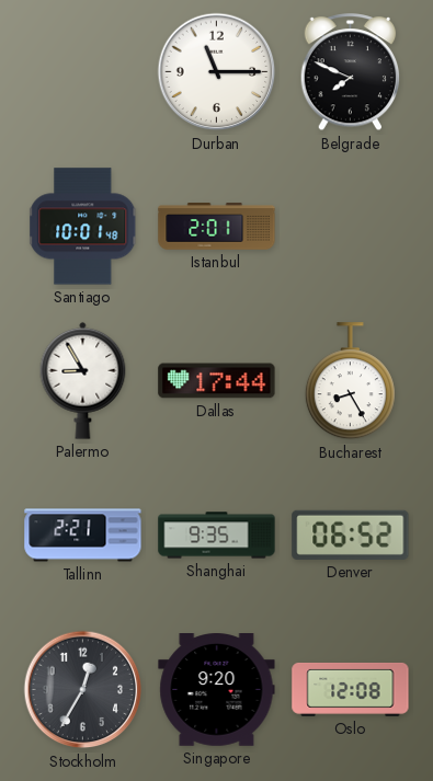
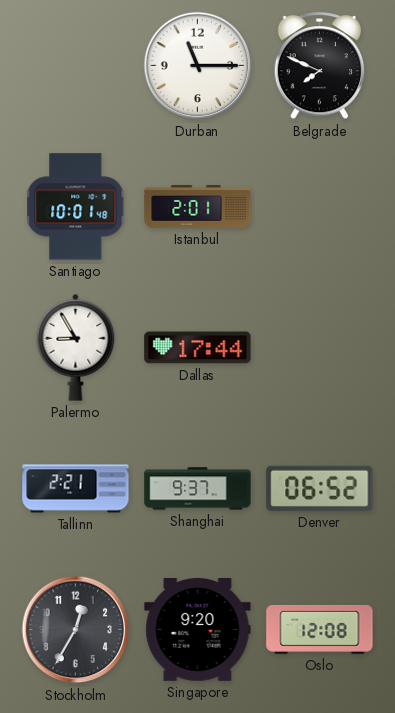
Bucharest: 8:25 -> none (350, 381)
Shanghai: 9:35 -> 9:37 (198, 489)
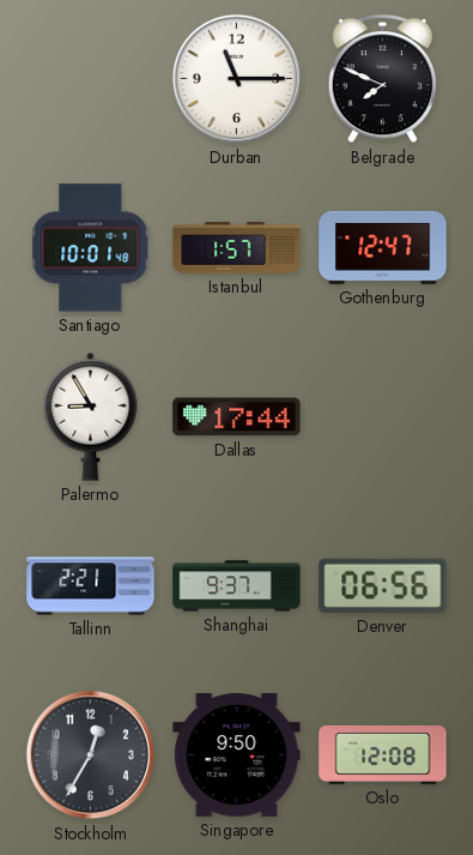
Istanbul: 2:01 -> 1:57 (237, 248)
Gothenburg: none -> 12:47 (383, 247)
Denver: 06:52 -> 06:56 (383, 585)
Singapore: 9:20 -> 9:50 (237, 755)
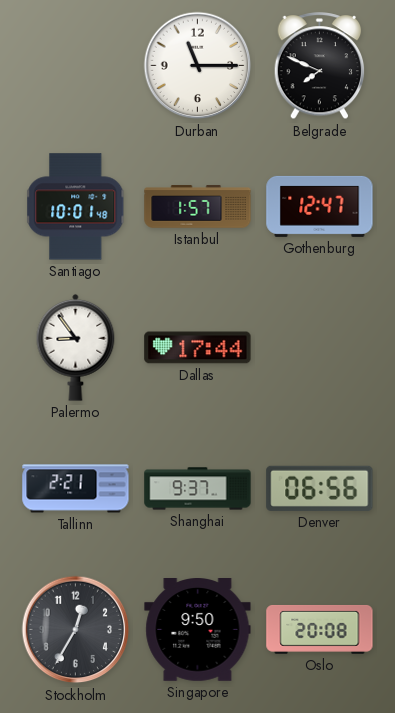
Palermo: 8:55 -> 8:54 (76, 347)
Oslo: 12:08 -> 20:08 (320, 629)
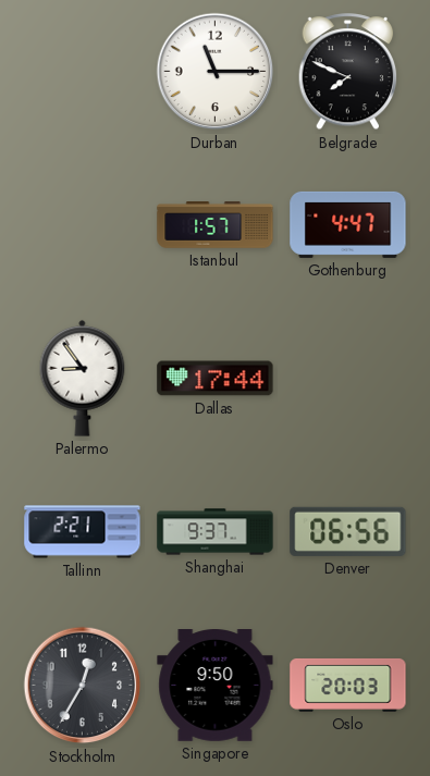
Santiago: 10:01 -> none (76, 207)
Gothenburg: 12:47 -> 4:47 (348, 224)
Oslo: 20:08 -> 20:03 (348, 685)
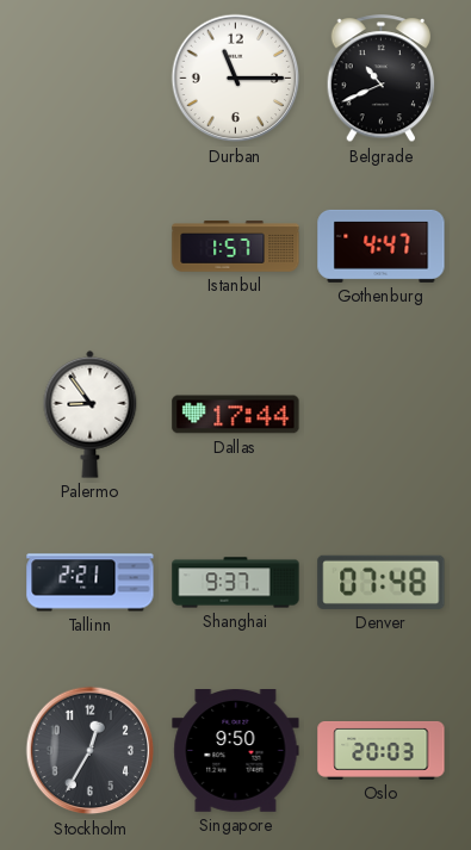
Belgrade: 7:49 -> 10:41 (382, 79)
Denver: 06:56 -> 07:48 (382, 582)
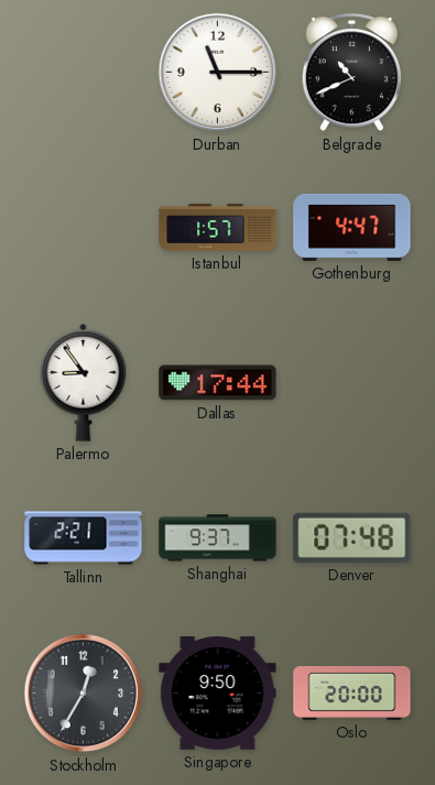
Oslo: 20:03 -> 20:00 (352, 693)
